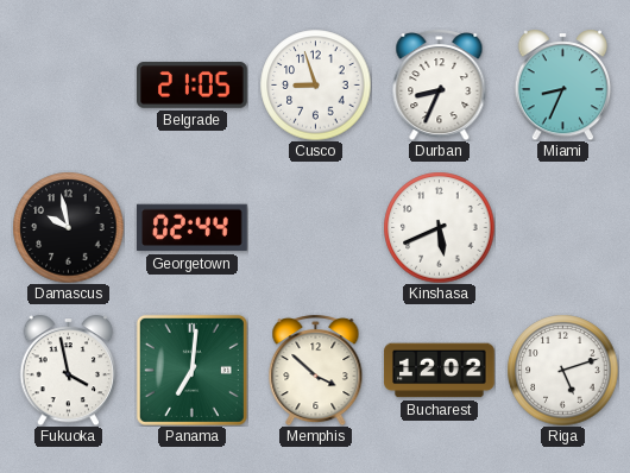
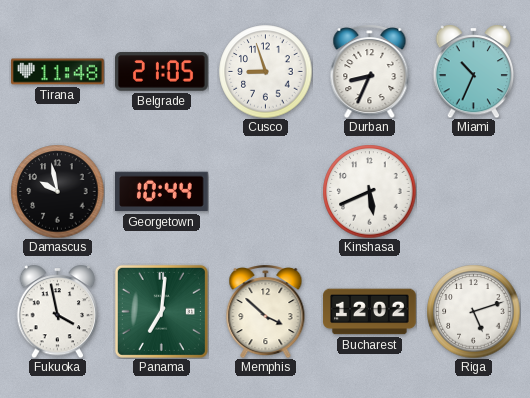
Tirana: none -> 11:48 (58, 72)
Miami: 8:34 -> 10:34 (474, 71)
Georgetown: 02:44 -> 10:44 (162, 192)
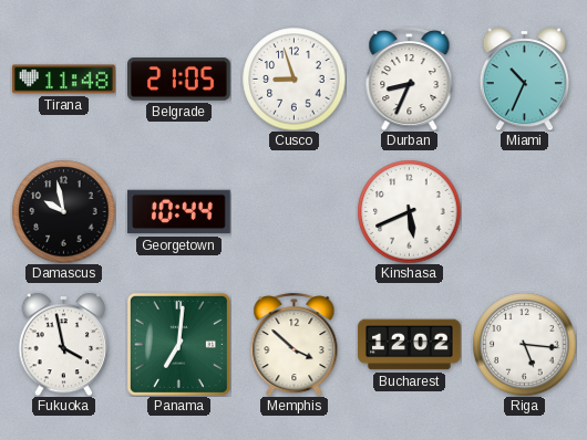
Riga: 5:12 -> 5:16 (524, 344)
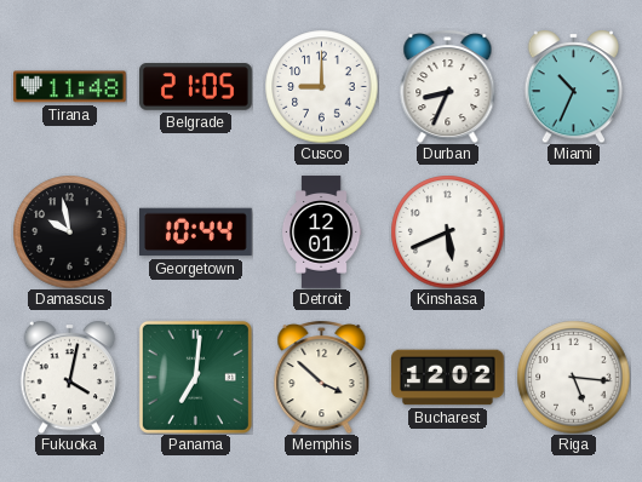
Cusco: 8:57 -> 9:00 (321, 86)
Detroit: none -> 12:01 (321, 233)
Fukuoka: 3:58 -> 4:02 (70, 377)
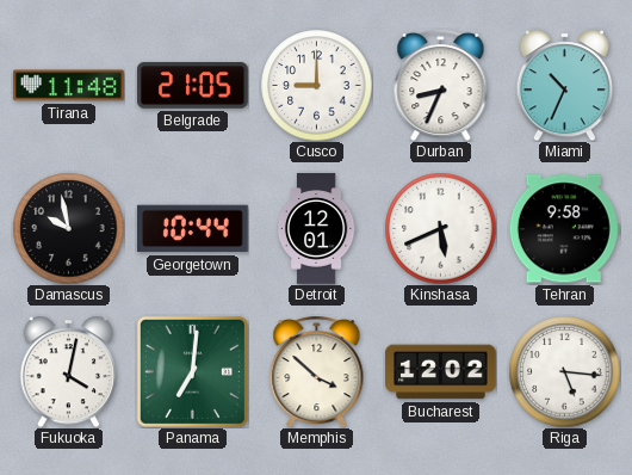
Tehran: none -> 9:58 (564, 229)
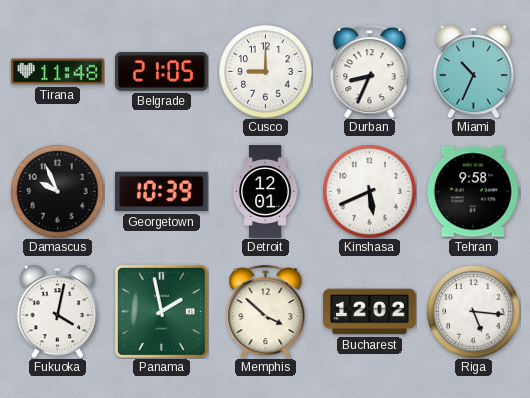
Damascus: 9:58 -> 9:56 (57, 191)
Georgetown: 10:44 -> 10:39 (162, 192)
Panama: 7:01 -> 1:58 (161, 311)
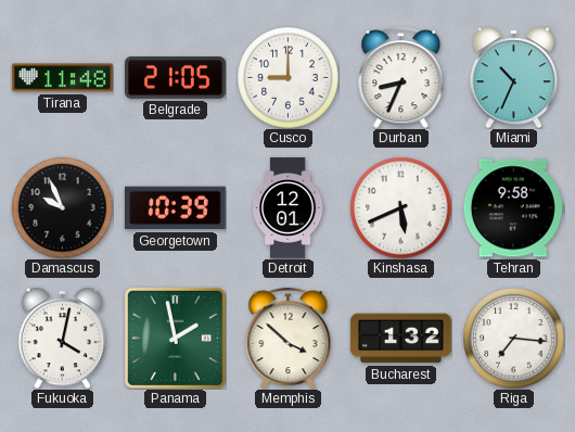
Bucharest: 12:02 -> 1:32 (401, 339)
Riga: 5:16 -> 7:16 (513, 338)
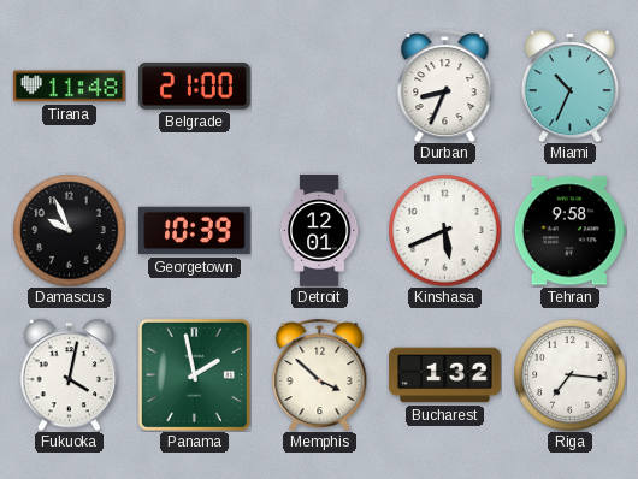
Belgrade: 21:05 -> 21:00 (195, 87)
Cusco: 9:00 -> none (287, 77)
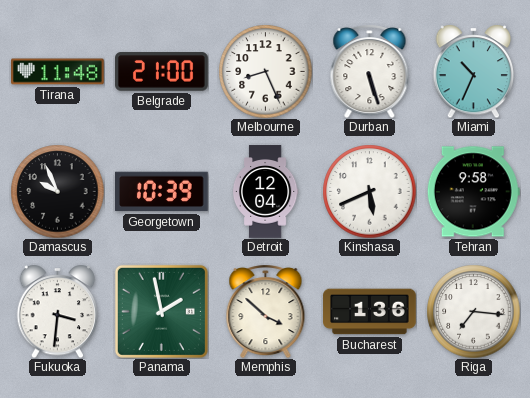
Melbourne: none -> 8:26 (265, 71)
Durban: 8:34 -> 5:27 (370, 71)
Detroit: 12:01 -> 12:04 (265, 192)
Fukuoka: 4:02 -> 3:31 (58, 311)
Bucharest: 1:32 -> 1:36 (370, 312)
